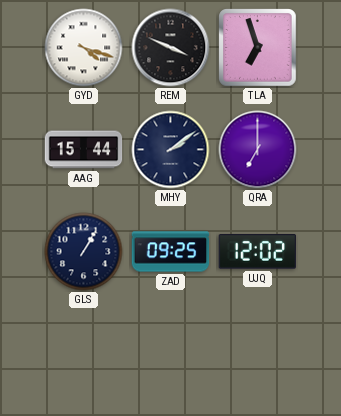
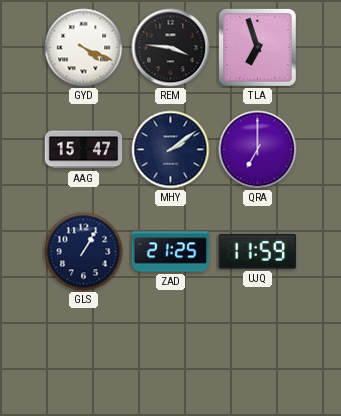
GYD: 4:18 -> 4:19 (84, 48)
REM: 3:49 -> 3:46 (171, 48)
AAG: 15:44 -> 15:47 (84, 150)
ZAD: 09:25 -> 21:25 (171, 252)
UJQ: 12:02 -> 11:59 (257, 252)
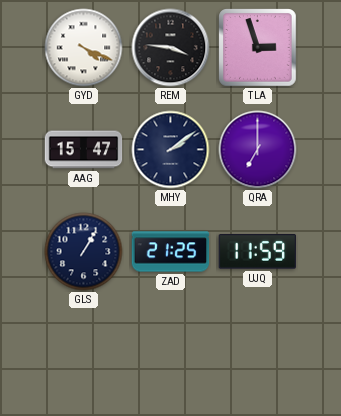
TLA: 6:57 -> 2:57 (258, 48)
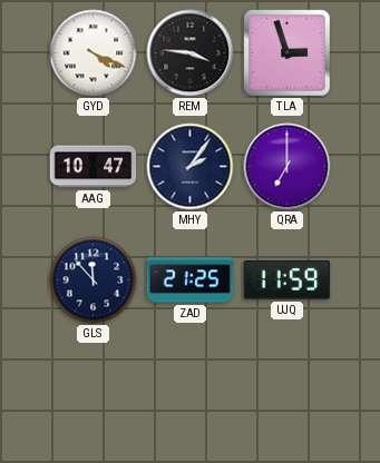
AAG: 15:47 -> 10:47 (94, 167)
MHY: 2:09 -> 2:06 (191, 167)
GLS: 1:05 -> 11:53 (94, 280)
